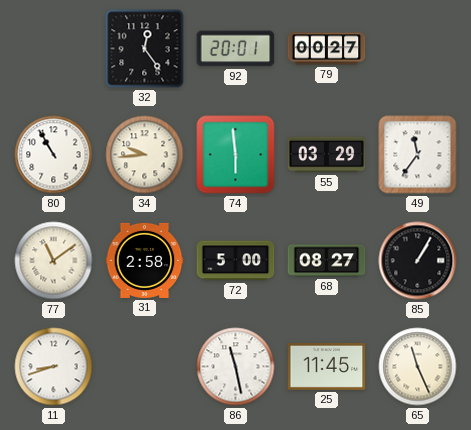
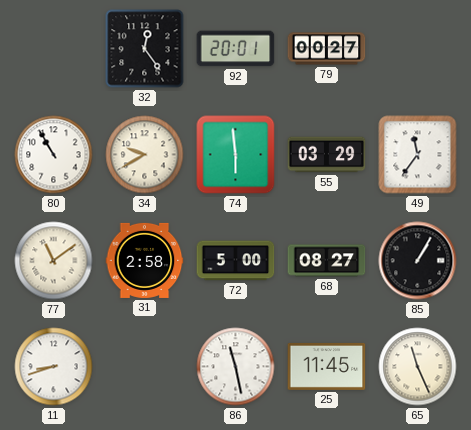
34: 9:44 -> 9:40 (145, 155)
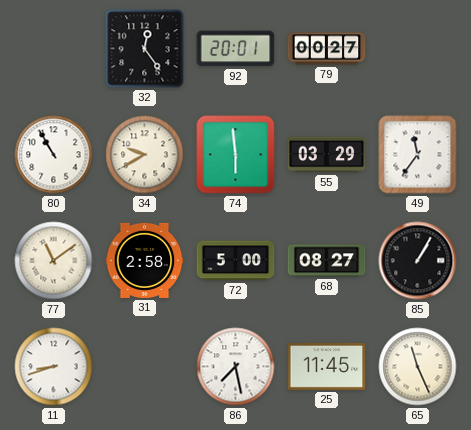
86: 11:28 -> 7:28 (236, 367)
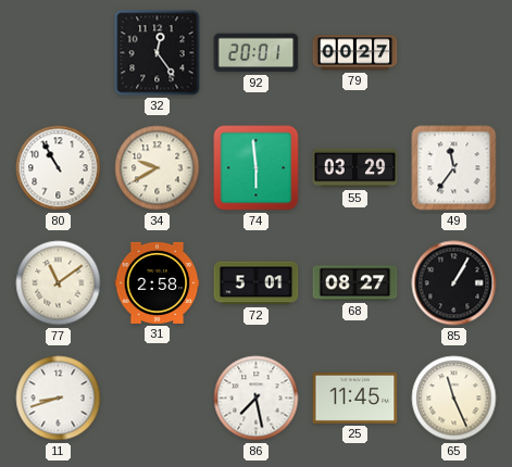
72: 5:00 -> 5:01 (257, 283)
